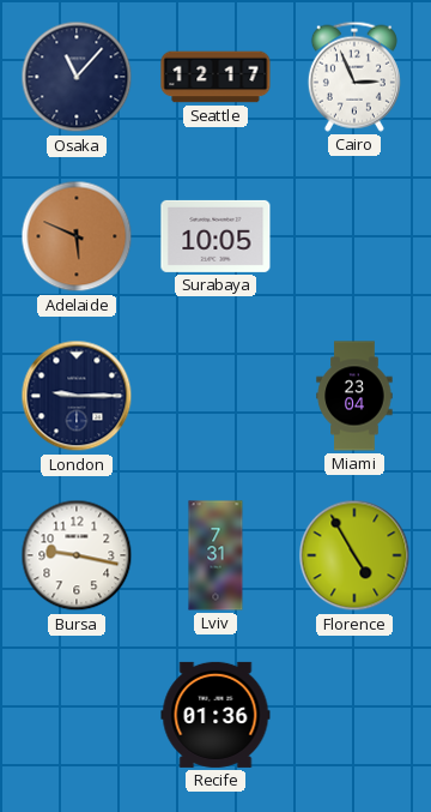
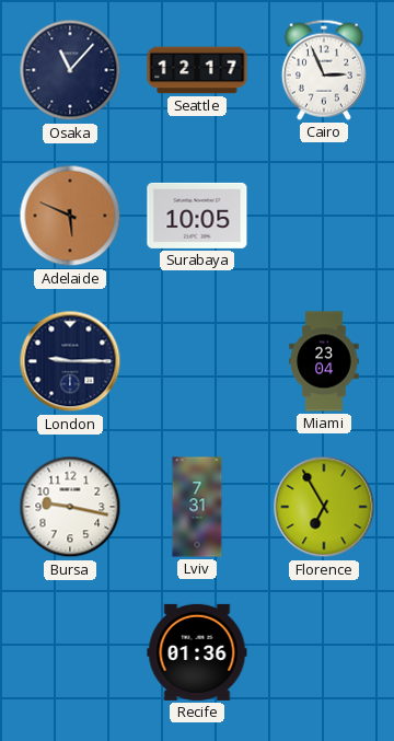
Florence: 4:55 -> 6:55 (324, 507)
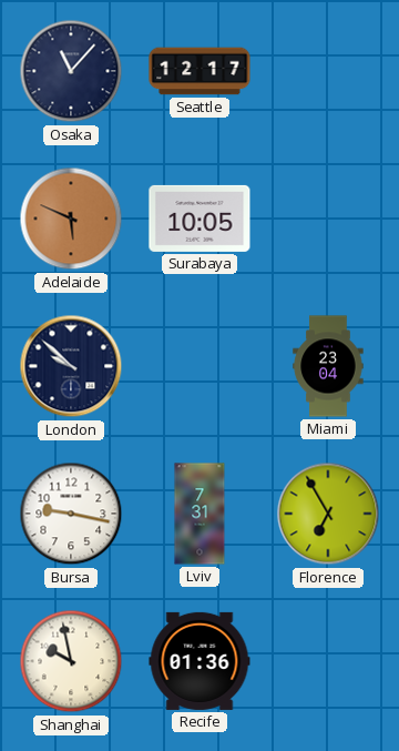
Cairo: 2:56 -> none (324, 70)
London: 9:15 -> 9:52 (71, 366)
Shanghai: none -> 9:58 (71, 661)
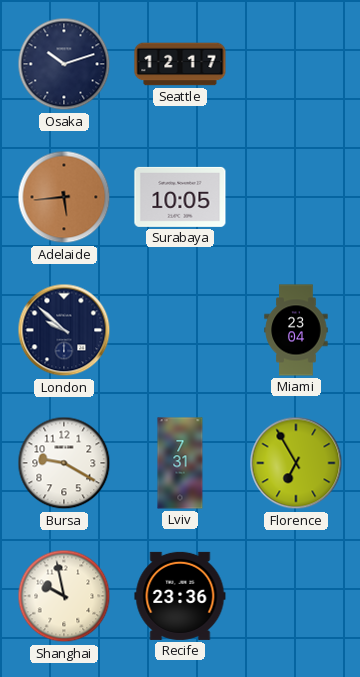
Osaka: 11:07 -> 10:12 (64, 64)
Adelaide: 5:49 -> 5:44 (64, 197)
Bursa: 9:17 -> 9:20 (64, 463)
Recife: 01:36 -> 23:36 (180, 596)
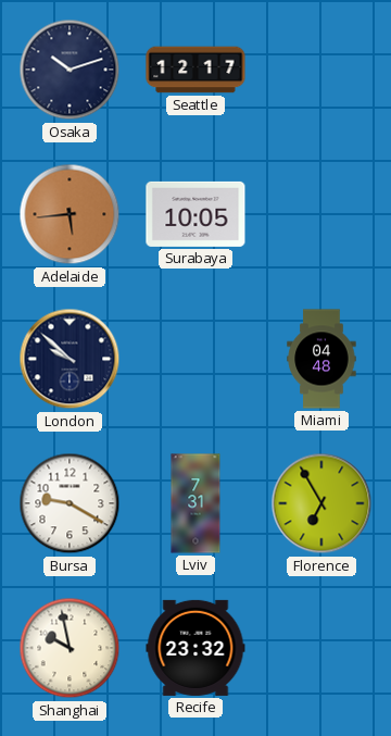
Miami: 23:04 -> 04:48 (321, 359)
Recife: 23:36 -> 23:32 (195, 648)
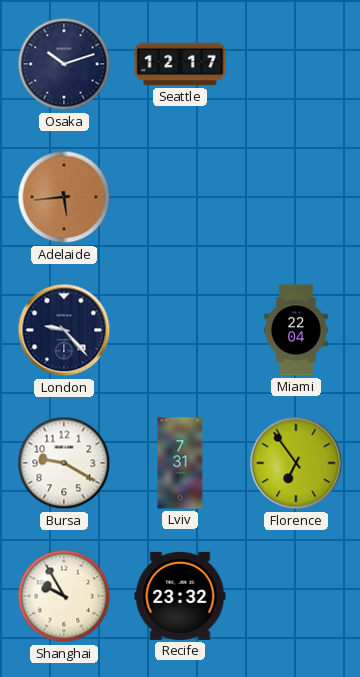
Surabaya: 10:05 -> none (195, 214)
London: 9:52 -> 9:23 (64, 330)
Miami: 04:48 -> 22:04 (296, 330)
Florence: 6:55 -> 6:54 (296, 463)
Shanghai: 9:58 -> 9:55 (64, 596)
